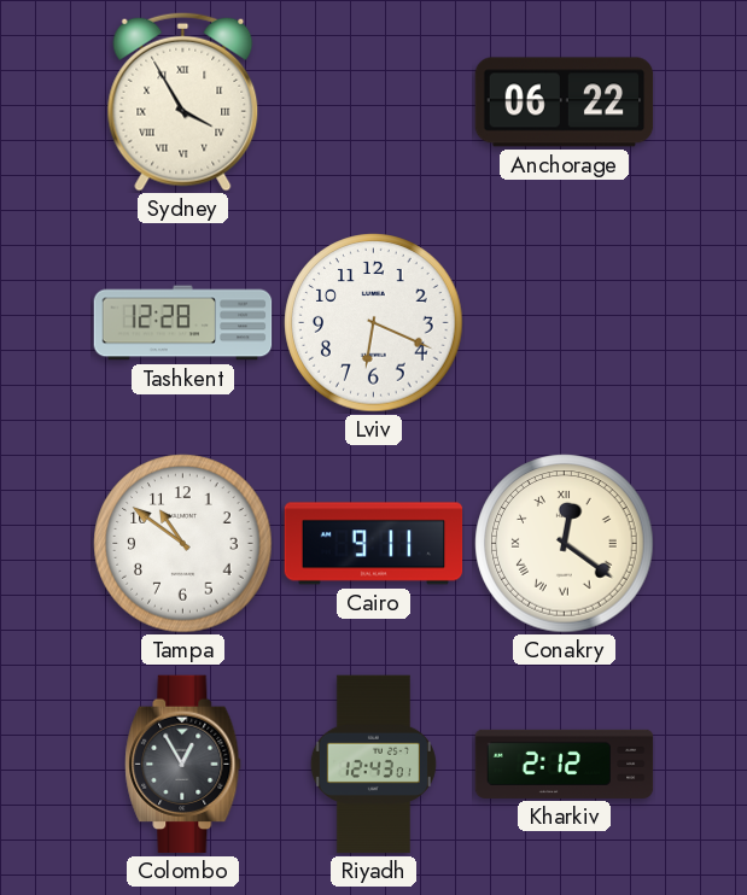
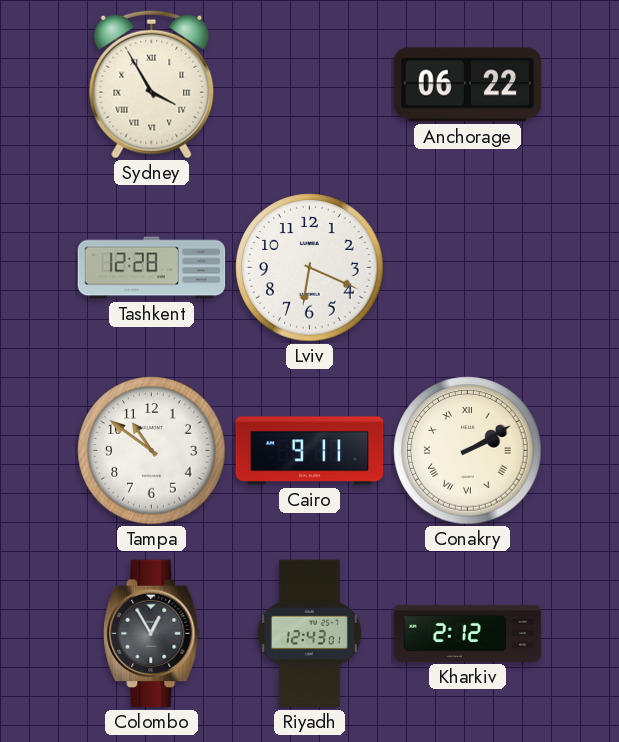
Conakry: 12:21 -> 2:10 (468, 451)
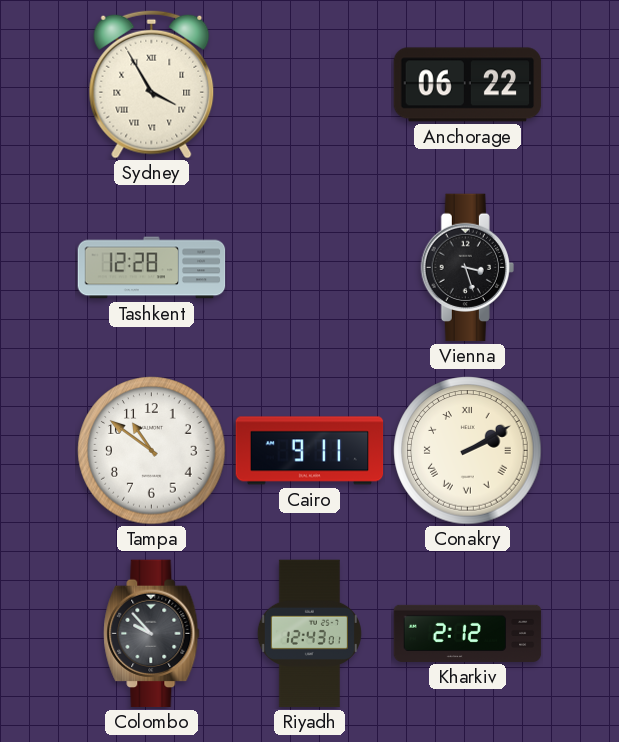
Lviv: 6:19 -> none (310, 268)
Vienna: none -> 3:27 (467, 268)
Colombo: 12:55 -> 9:53 (152, 634)
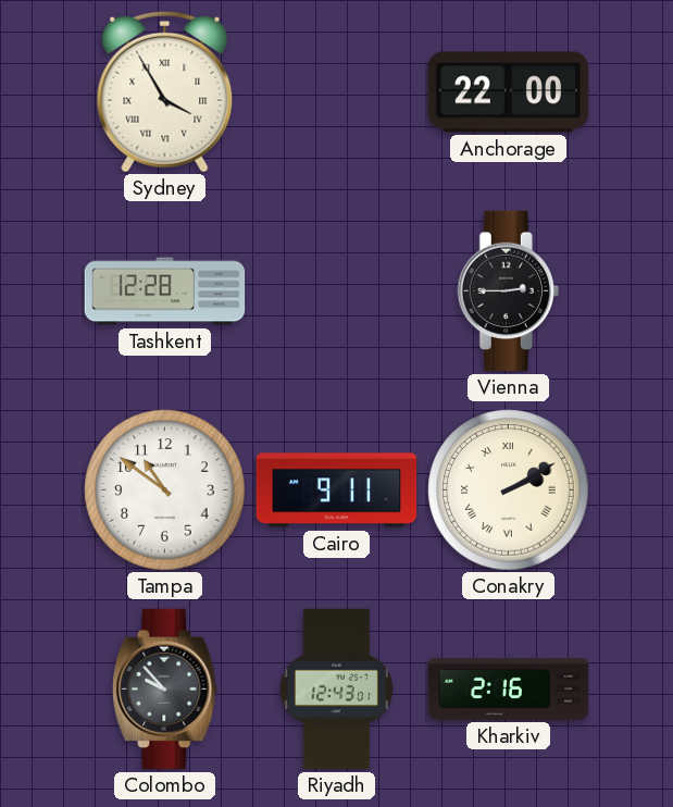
Anchorage: 06:22 -> 22:00 (509, 92)
Vienna: 3:27 -> 2:45 (508, 291)
Kharkiv: 2:12 -> 2:16 (509, 688)
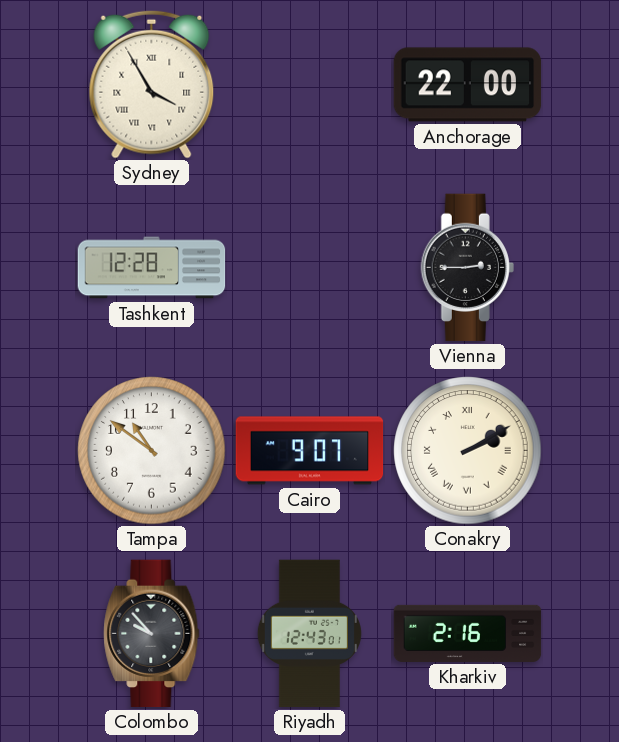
Cairo: 9:11 -> 9:07 (310, 451)
